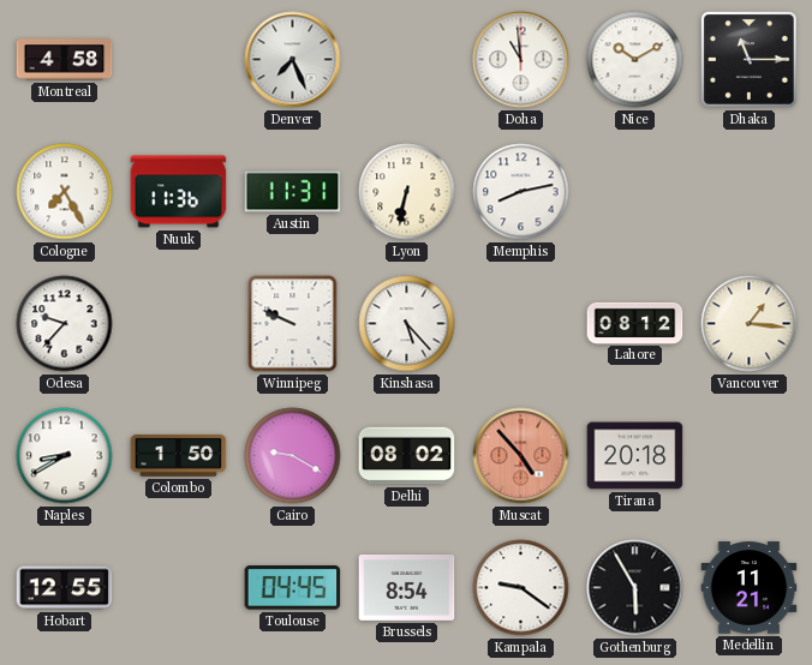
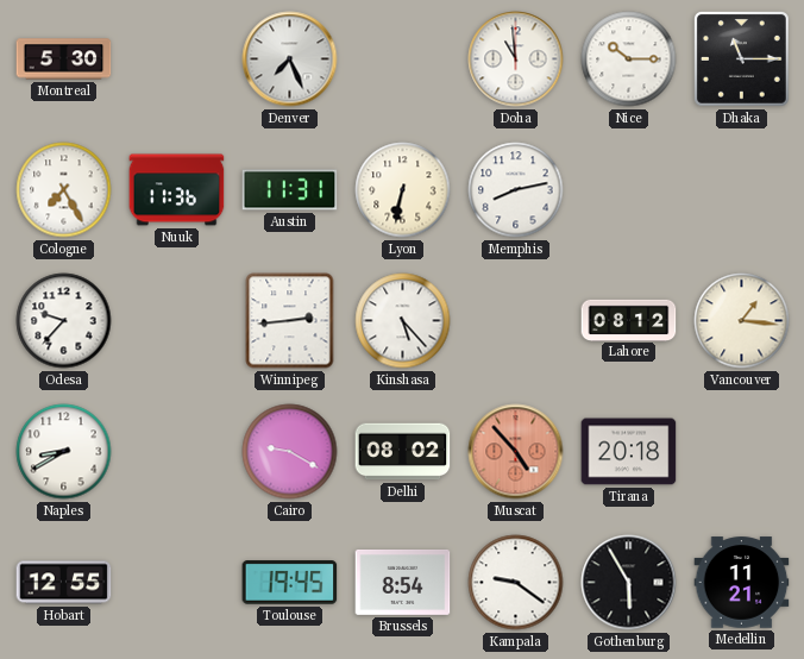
Montreal: 4:58 -> 5:30 (64, 59)
Nice: 10:10 -> 10:15 (629, 59)
Winnipeg: 9:49 -> 2:44 (290, 321)
Colombo: 1:50 -> none (179, 455)
Toulouse: 04:45 -> 19:45 (290, 583)
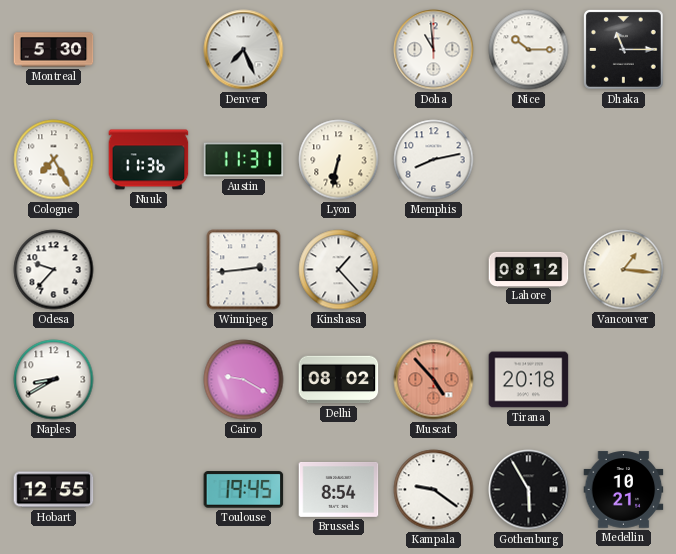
Kinshasa: 5:23 -> 1:23 (339, 270)
Medellin: 11:21 -> 10:21 (624, 490)
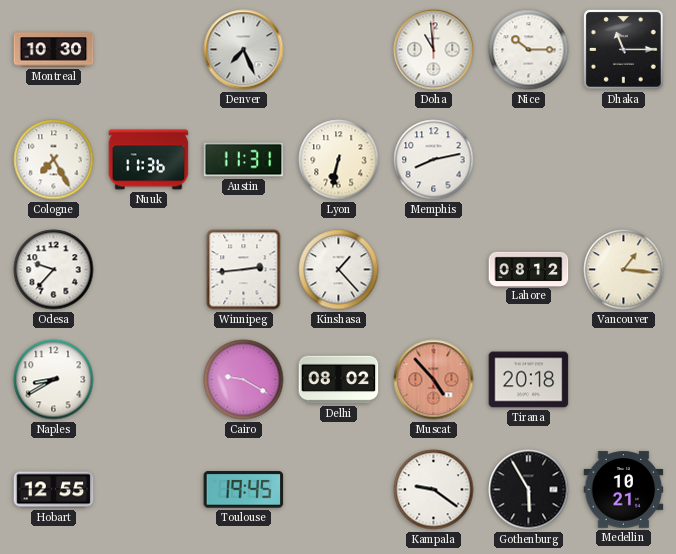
Montreal: 5:30 -> 10:30 (54, 50)
Brussels: 8:54 -> none (339, 489)
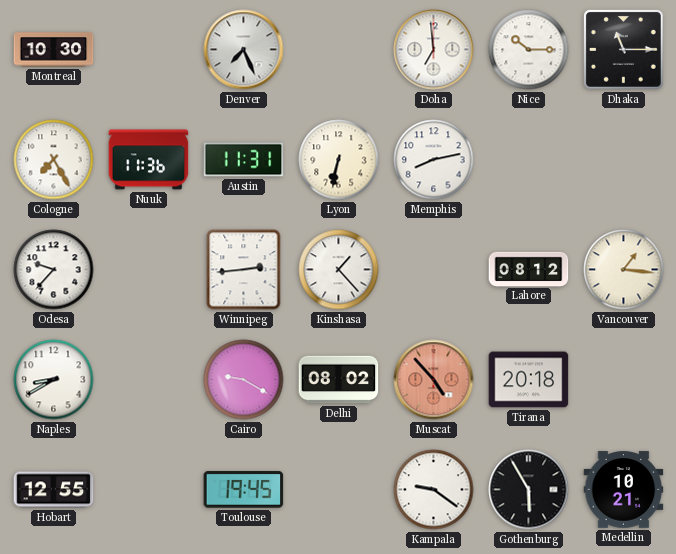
Doha: 10:59 -> 6:59 (434, 50)
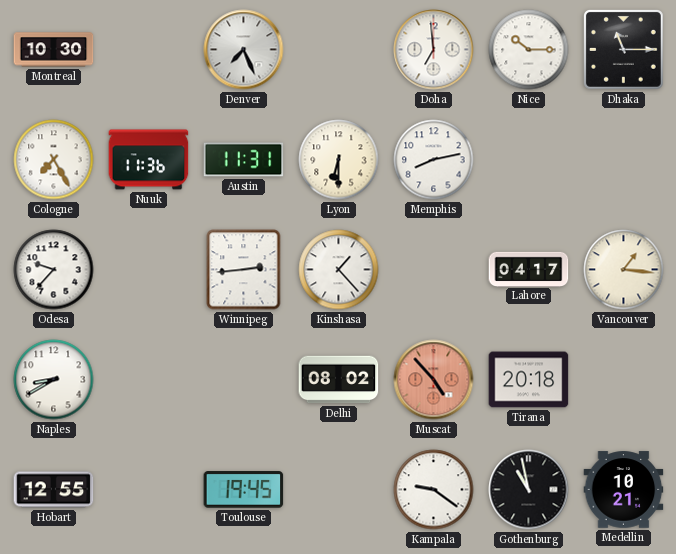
Lyon: 6:32 -> 6:30 (339, 160)
Lahore: 08:12 -> 04:17 (529, 269)
Cairo: 9:20 -> none (244, 380)
Gothenburg: 5:55 -> 10:58 (529, 490)
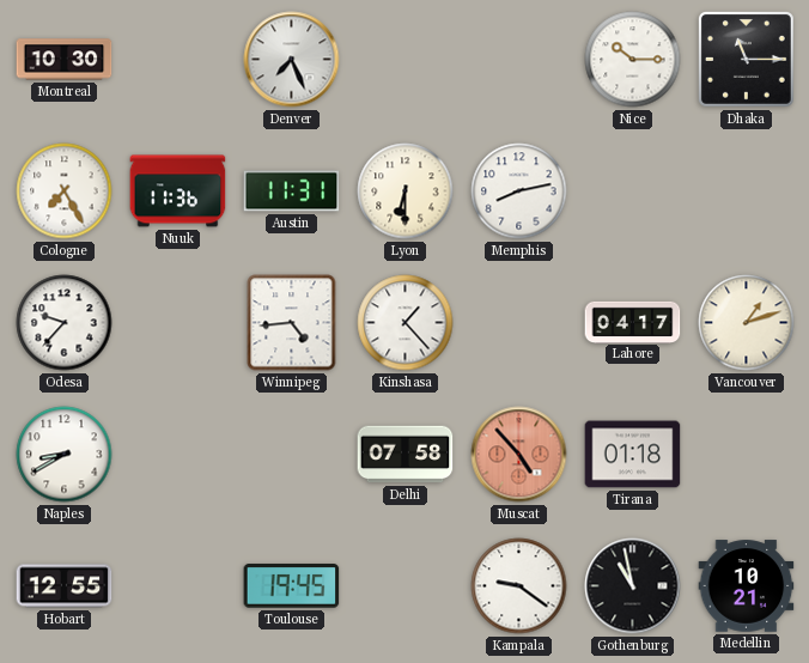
Doha: 6:59 -> none (434, 50)
Winnipeg: 2:44 -> 4:44 (292, 323)
Vancouver: 1:16 -> 1:12 (747, 323)
Delhi: 08:02 -> 07:58 (406, 455)
Tirana: 20:18 -> 01:18 (633, 455)
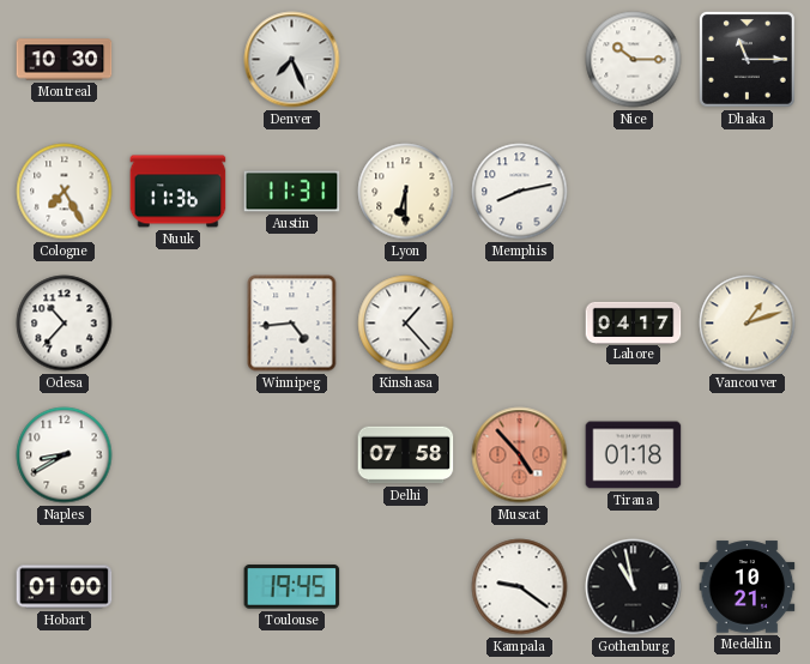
Odesa: 9:37 -> 10:37 (65, 324)
Hobart: 12:55 -> 01:00 (65, 587)
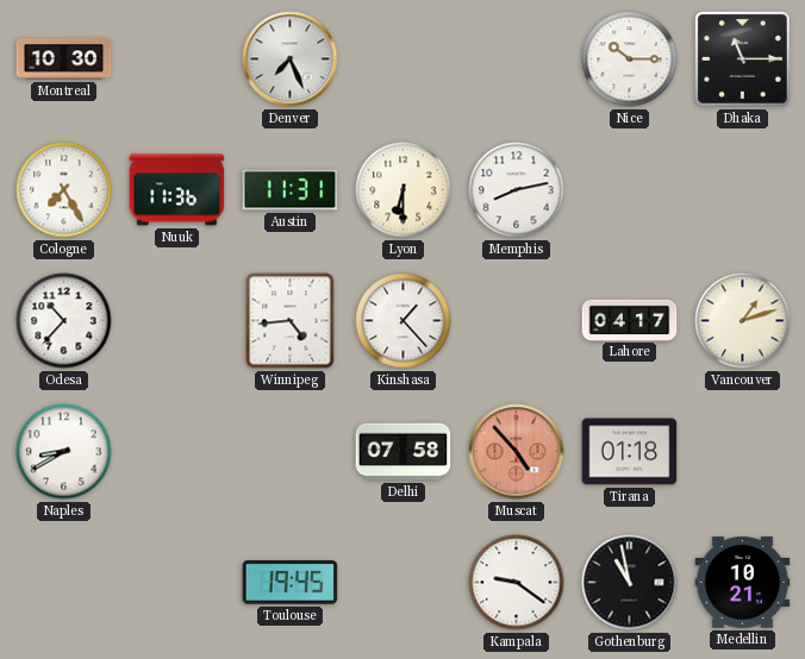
Hobart: 01:00 -> none (65, 587)
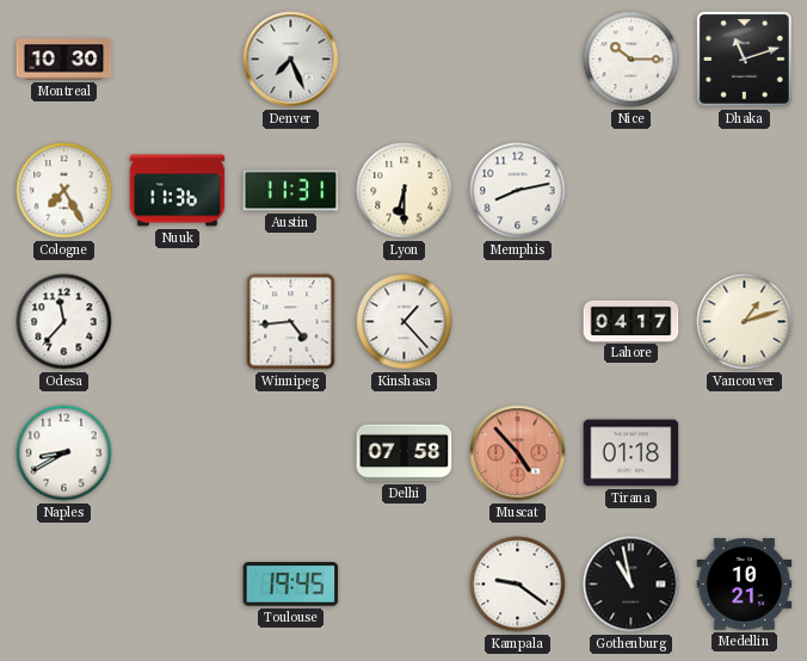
Dhaka: 11:15 -> 11:12 (744, 58)
Odesa: 10:37 -> 11:37 (64, 322)
